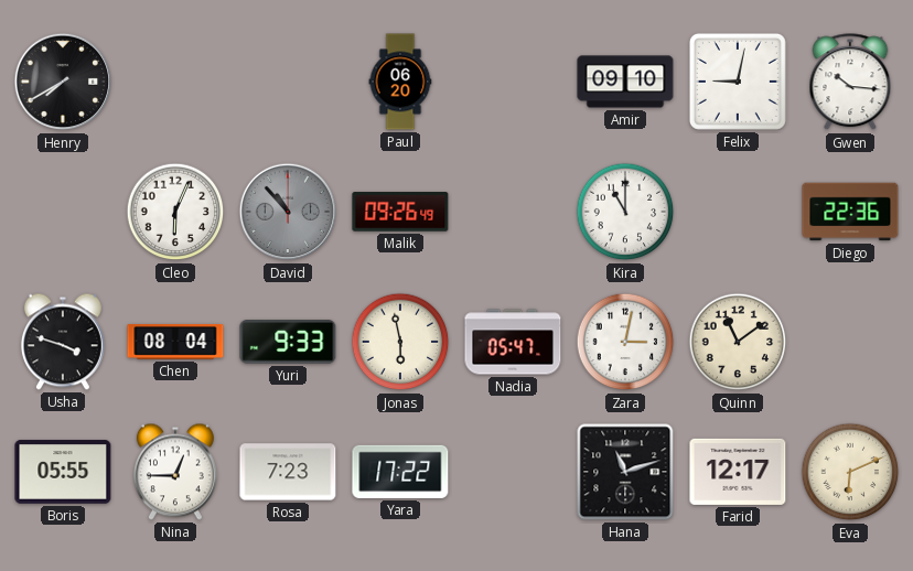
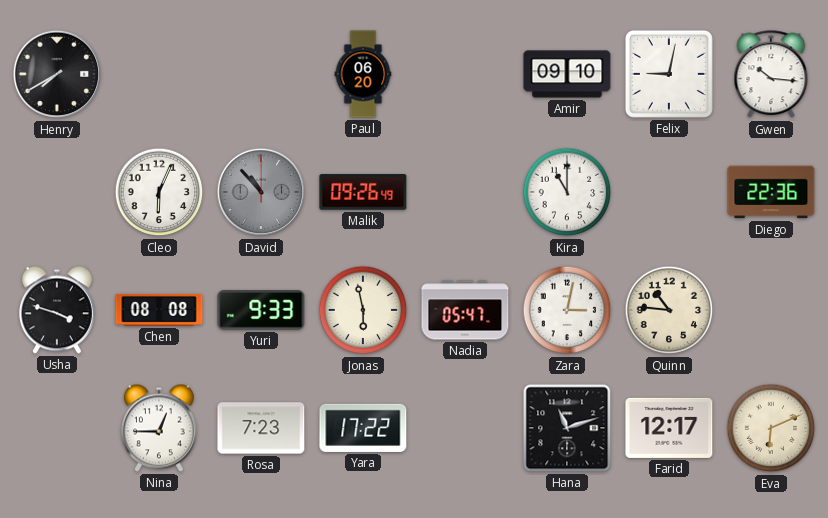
Chen: 08:04 -> 08:08 (159, 311)
Quinn: 11:09 -> 10:46 (669, 310)
Boris: 05:55 -> none (63, 472)
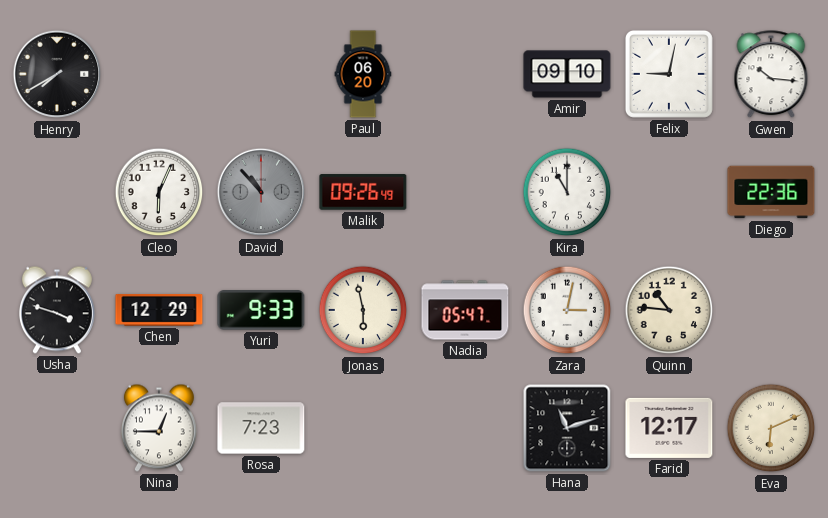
Chen: 08:08 -> 12:29 (159, 311)
Yara: 17:22 -> none (363, 428)
